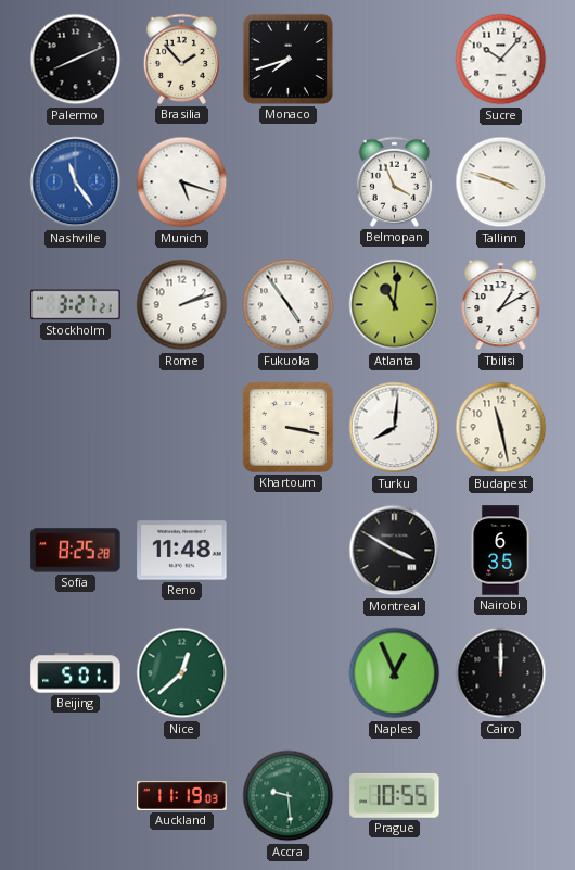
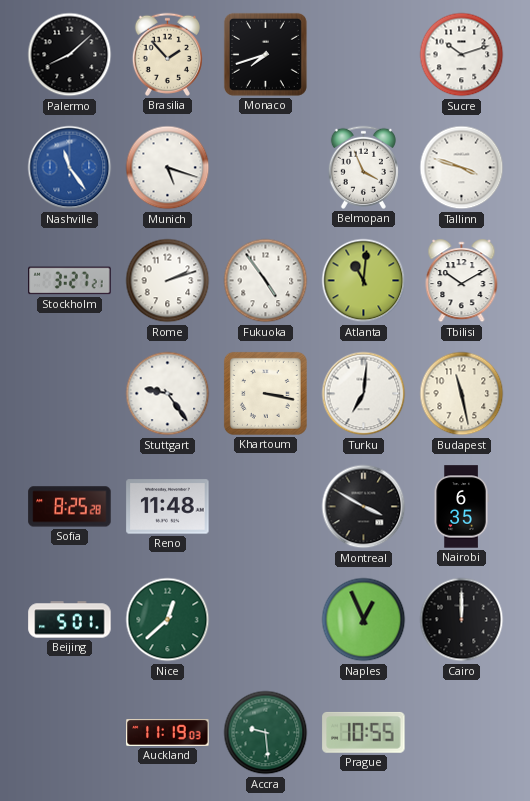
Palermo: 8:11 -> 8:08 (70, 55)
Sucre: 10:07 -> 10:12 (462, 55)
Tbilisi: 1:10 -> 10:10 (462, 281)
Stuttgart: none -> 9:24 (168, 394)
Turku: 8:01 -> 7:01 (364, 394)
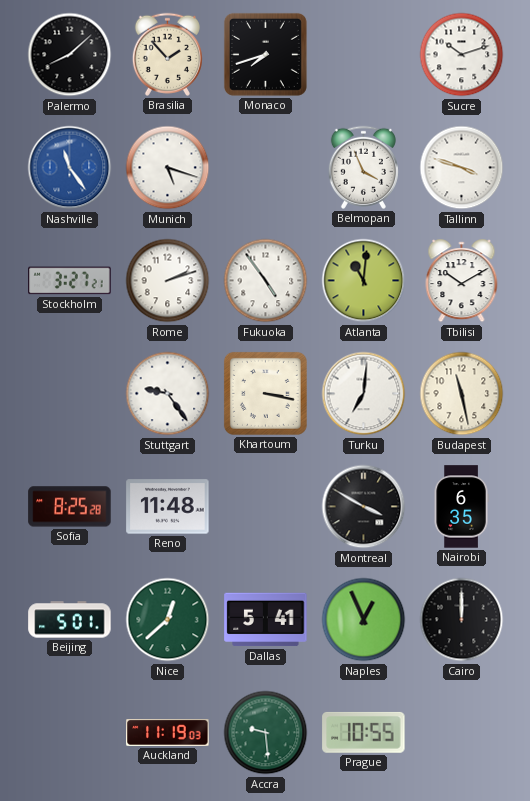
Dallas: none -> 5:41 (266, 620)
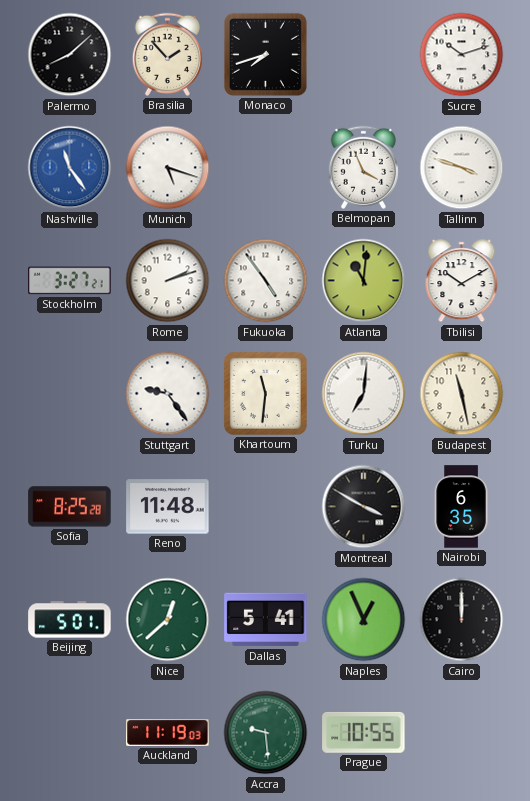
Khartoum: 3:17 -> 11:31 (265, 393)
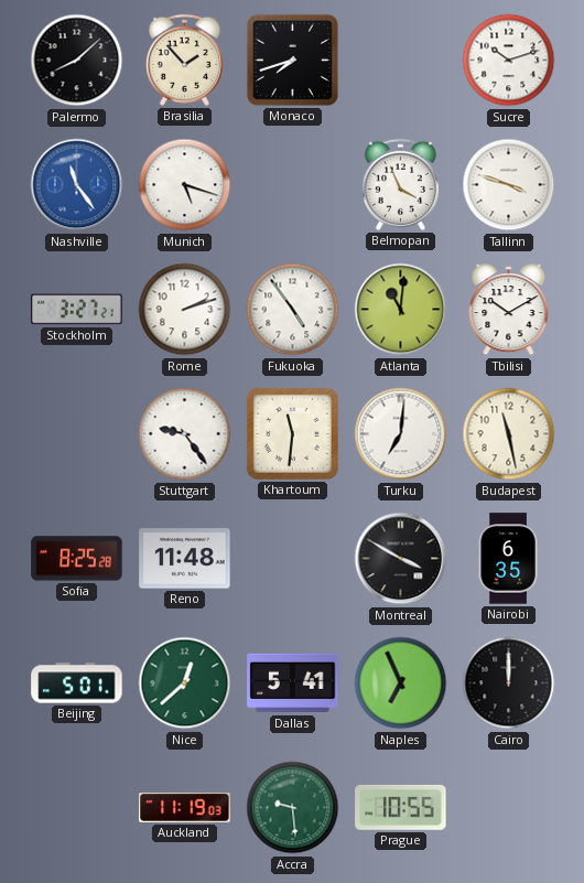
Naples: 12:56 -> 6:56 (401, 683)
